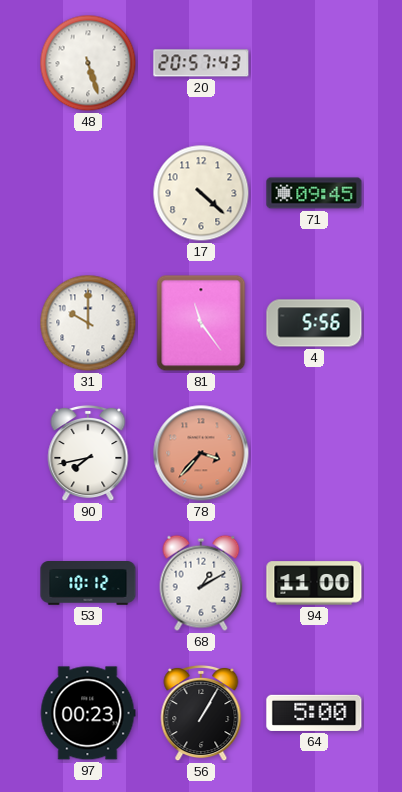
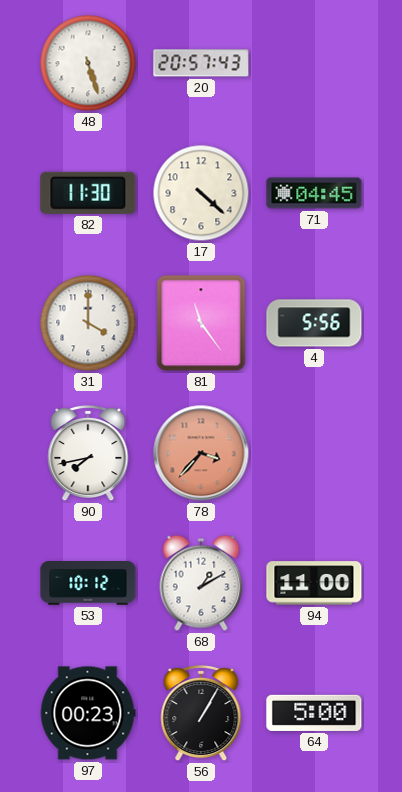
82: none -> 11:30 (88, 193)
71: 09:45 -> 04:45 (314, 193)
31: 10:00 -> 4:00 (88, 323)
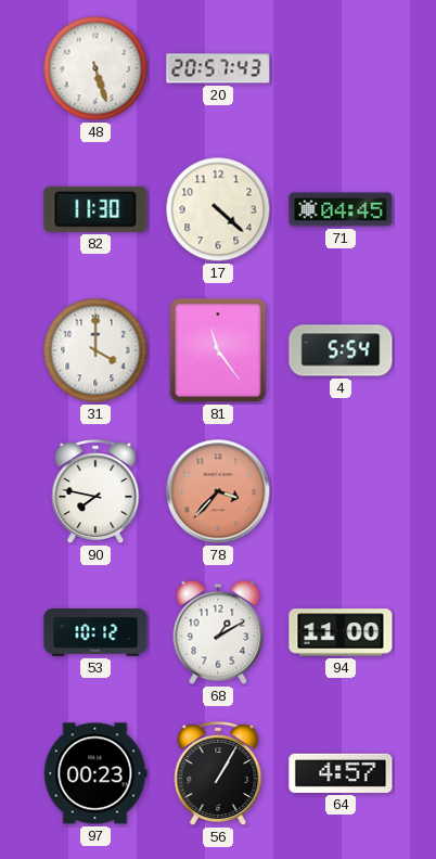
4: 5:56 -> 5:54 (341, 350)
90: 7:43 -> 7:47 (95, 491)
64: 5:00 -> 4:57 (341, 773)
